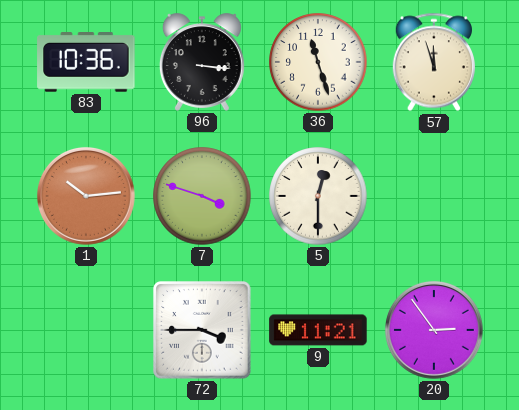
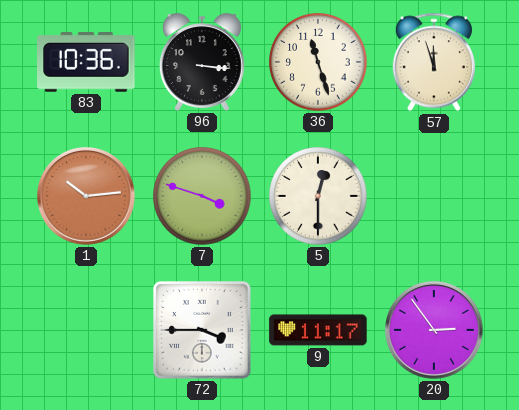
9: 11:21 -> 11:17 (318, 330)
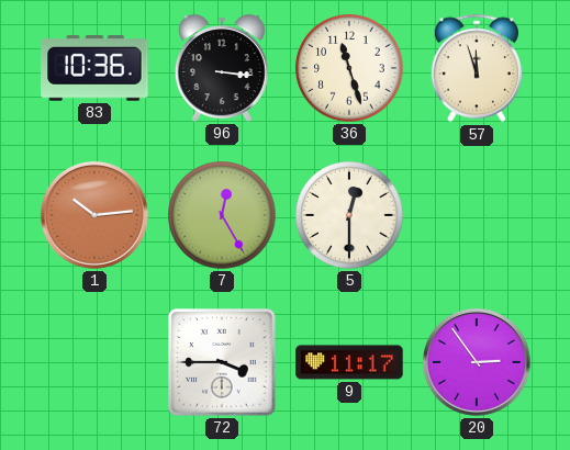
7: 3:48 -> 12:25 (222, 215)
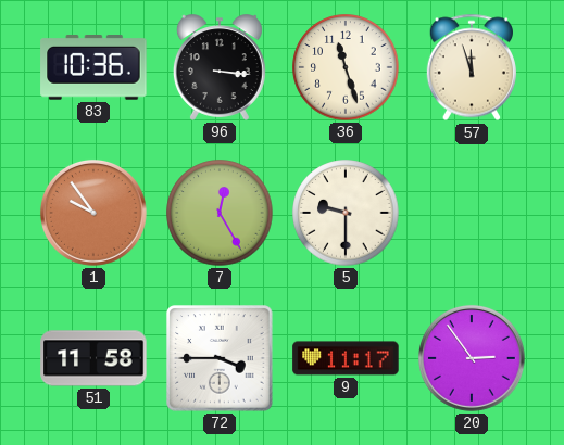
1: 10:14 -> 9:54 (93, 213)
5: 12:30 -> 9:30 (346, 213)
51: none -> 11:58 (93, 358)
